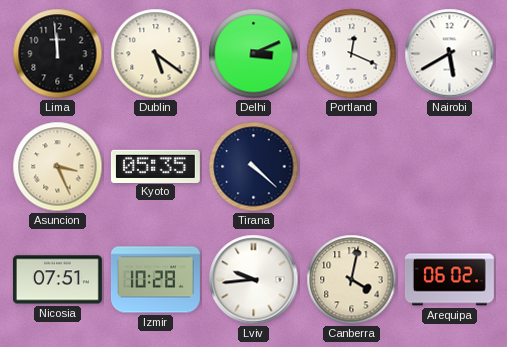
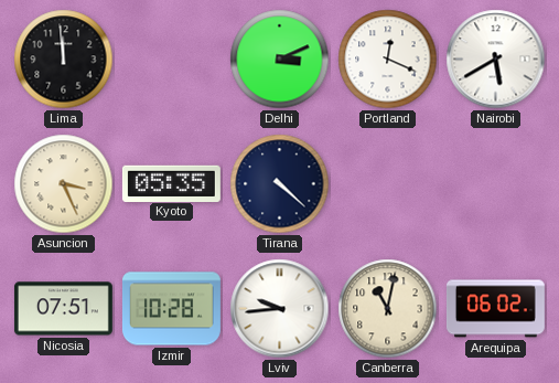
Dublin: 5:21 -> none (156, 54)
Canberra: 4:02 -> 11:02 (388, 309)
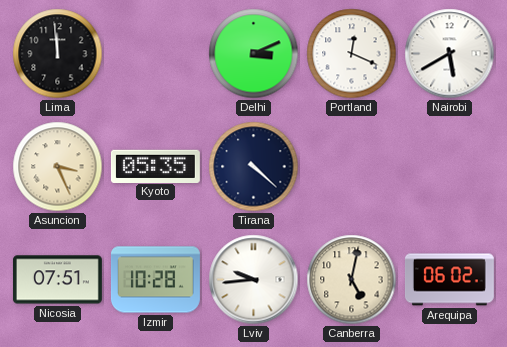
Canberra: 11:02 -> 5:02 (352, 280)
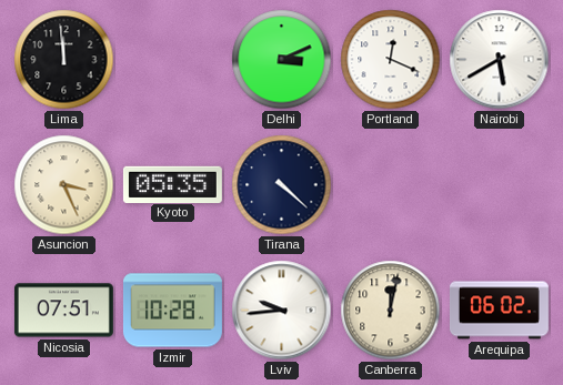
Canberra: 5:02 -> 12:02 (391, 311)
